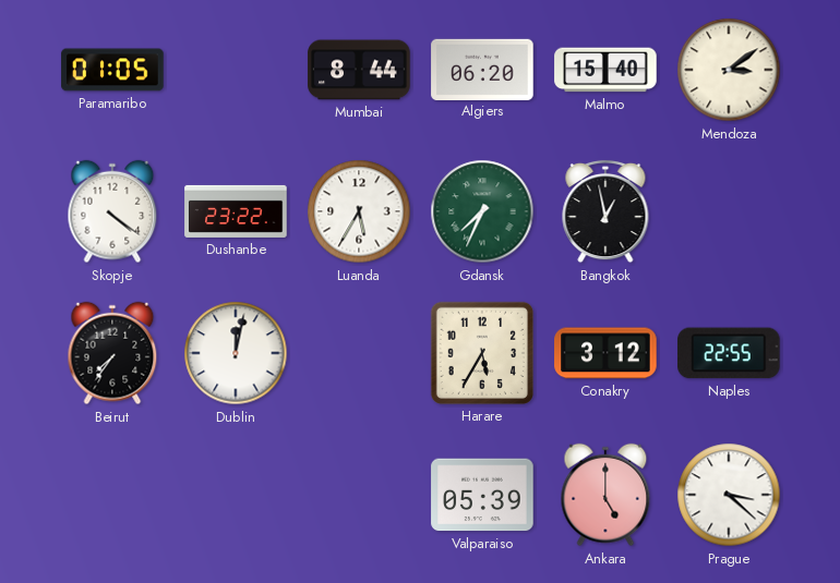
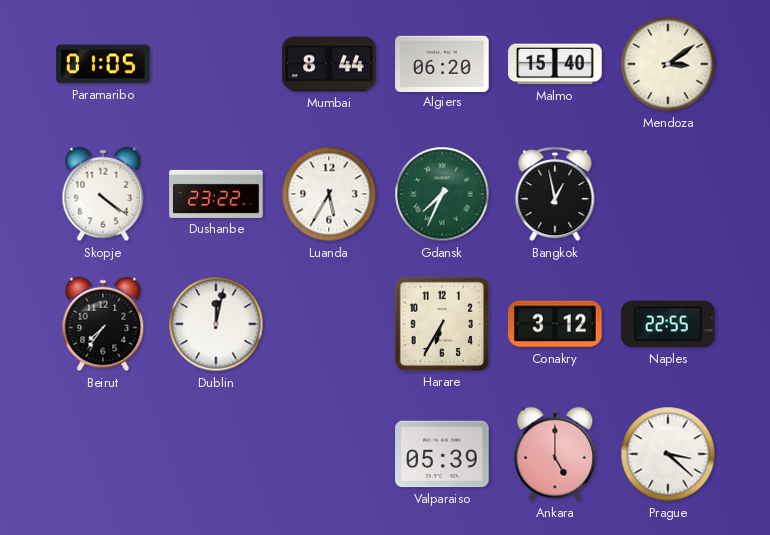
Harare: 5:35 -> 6:35 (442, 324)
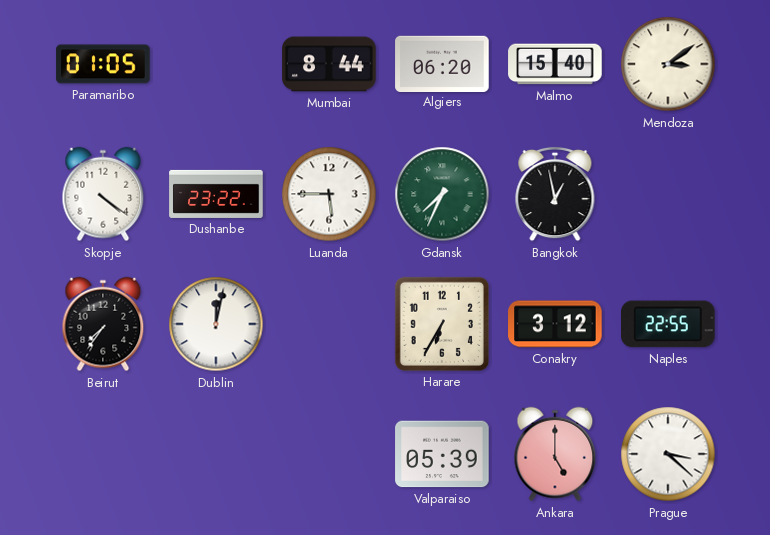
Luanda: 5:35 -> 5:45 (329, 194)
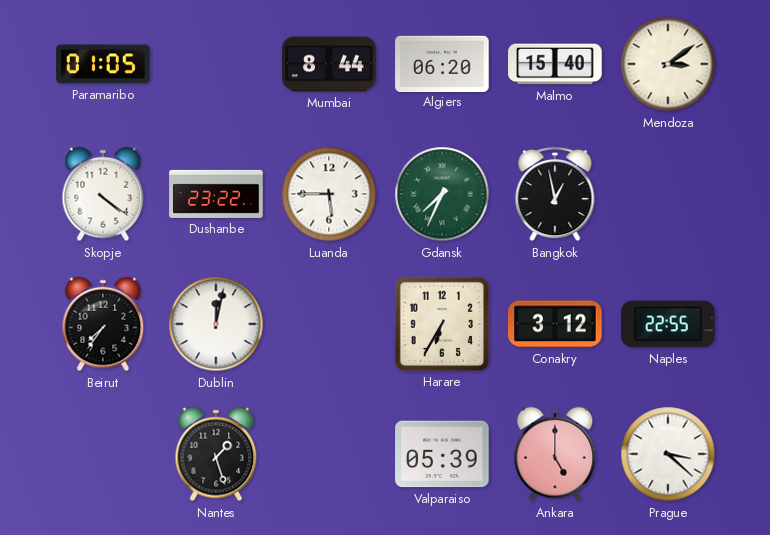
Nantes: none -> 1:27 (216, 454)
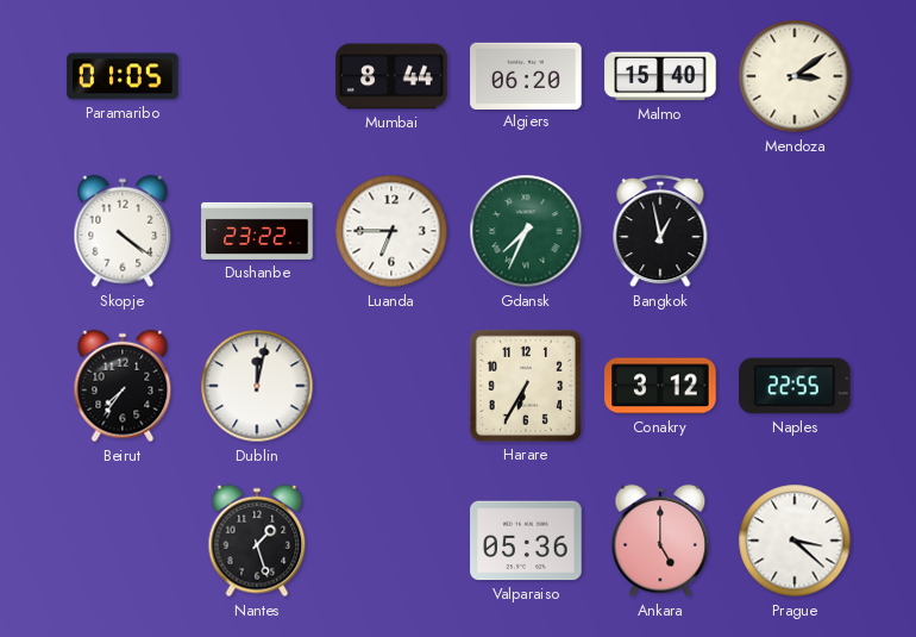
Luanda: 5:45 -> 6:45 (391, 231)
Valparaiso: 05:39 -> 05:36 (526, 541)
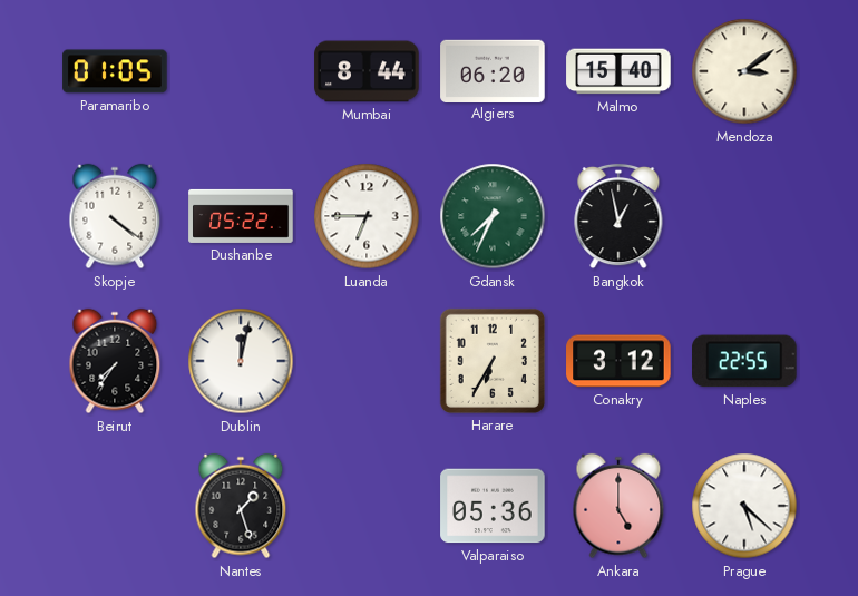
Dushanbe: 23:22 -> 05:22 (241, 216)
Prague: 3:22 -> 5:22 (744, 506)
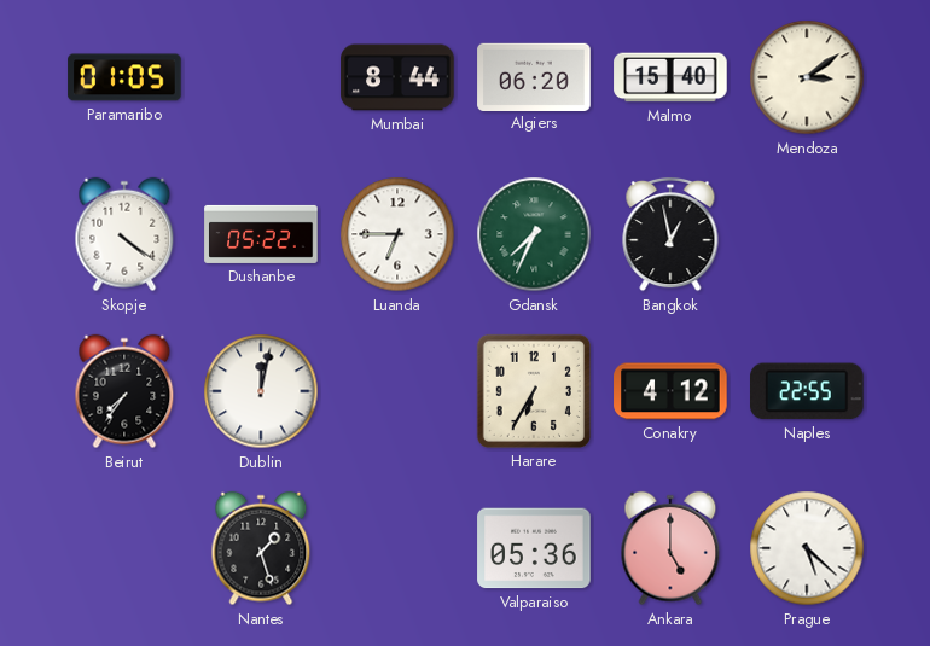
Conakry: 3:12 -> 4:12 (670, 391)
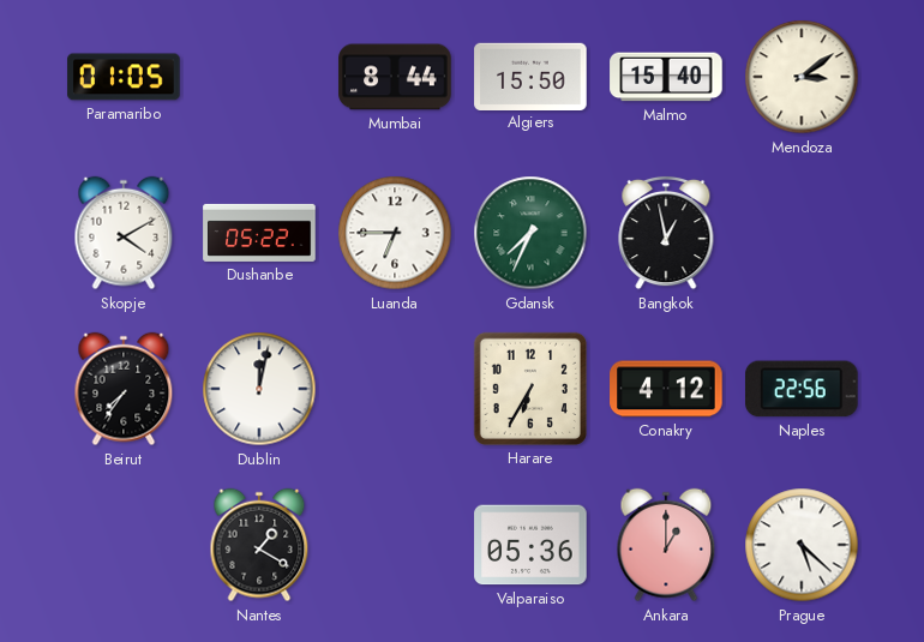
Algiers: 06:20 -> 15:50 (530, 76)
Skopje: 4:21 -> 4:10 (124, 233)
Naples: 22:55 -> 22:56 (802, 389)
Nantes: 1:27 -> 1:20 (259, 545)
Ankara: 5:00 -> 1:00 (666, 545)
